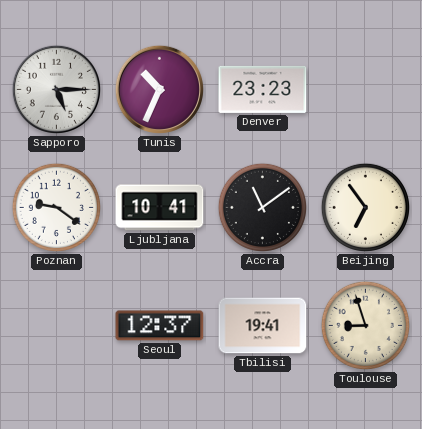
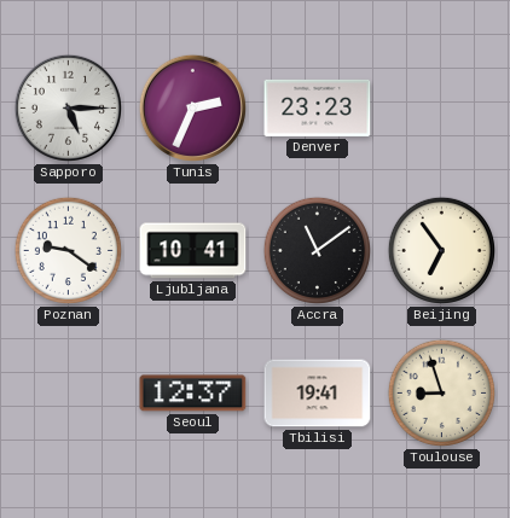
Tunis: 10:34 -> 2:34 (192, 107)
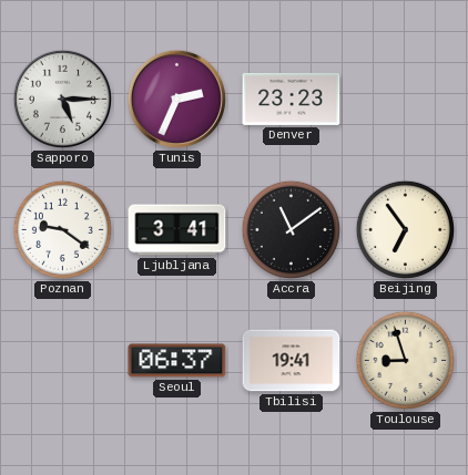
Ljubljana: 10:41 -> 3:41 (177, 230)
Seoul: 12:37 -> 06:37 (177, 361)
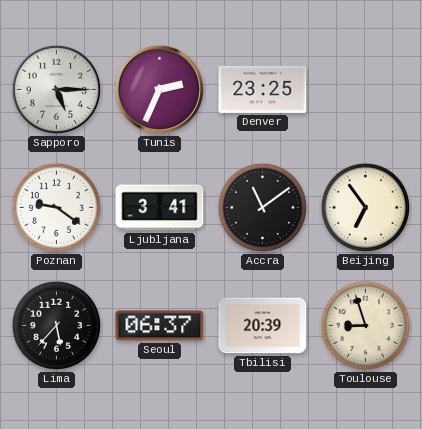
Denver: 23:23 -> 23:25 (263, 89)
Lima: none -> 5:37 (56, 325)
Tbilisi: 19:41 -> 20:39 (263, 326)
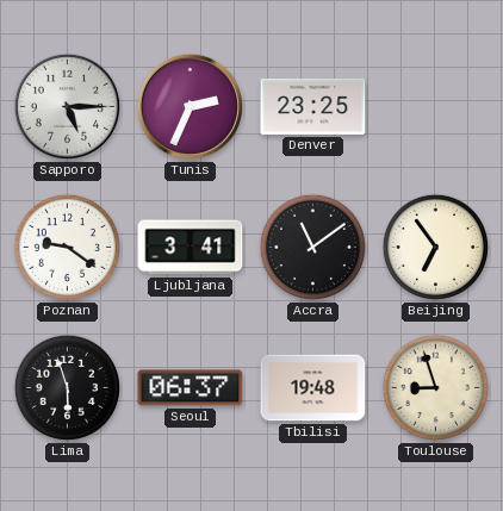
Lima: 5:37 -> 5:57 (67, 387)
Tbilisi: 20:39 -> 19:48 (313, 388)
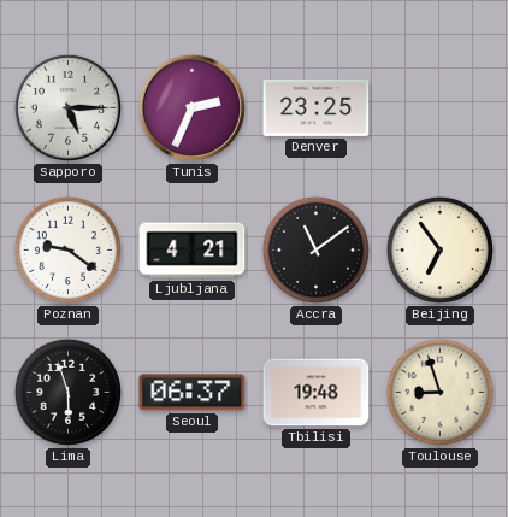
Ljubljana: 3:41 -> 4:21 (193, 251)
